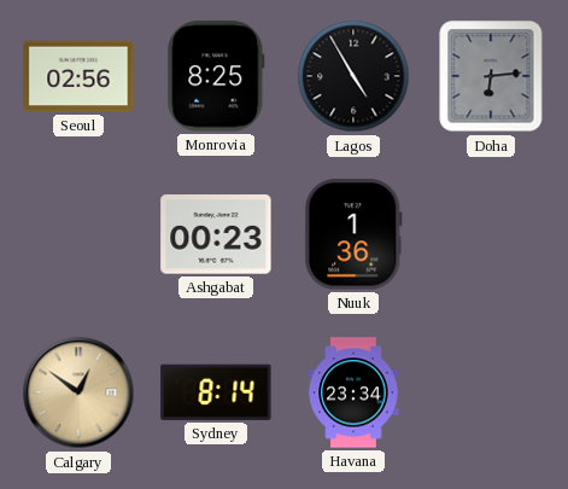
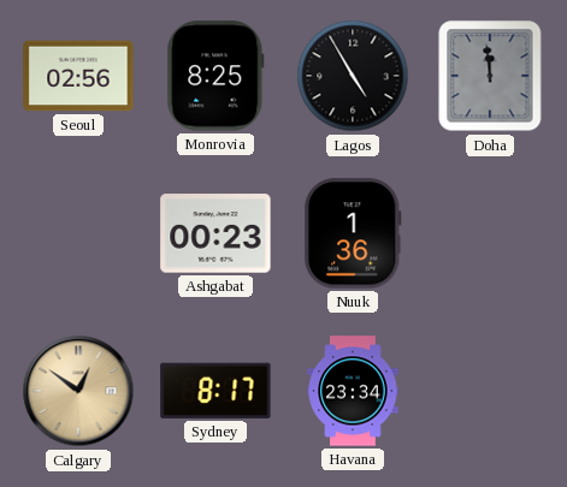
Doha: 6:14 -> 11:59 (490, 76)
Sydney: 8:14 -> 8:17 (215, 391)
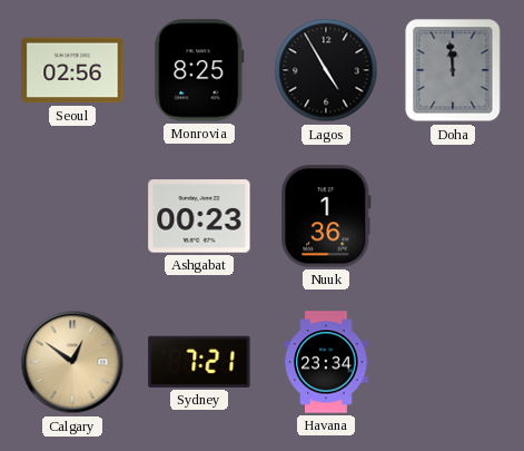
Sydney: 8:17 -> 7:21 (199, 362)
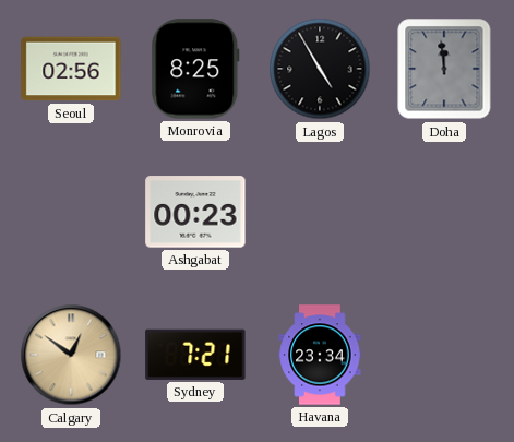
Nuuk: 1:36 -> none (326, 216)
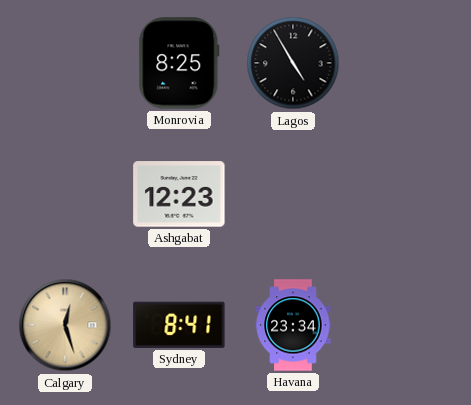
Seoul: 02:56 -> none (71, 69)
Doha: 11:59 -> none (444, 69)
Ashgabat: 00:23 -> 12:23 (179, 194)
Calgary: 12:51 -> 12:27 (65, 325)
Sydney: 7:21 -> 8:41 (179, 325)
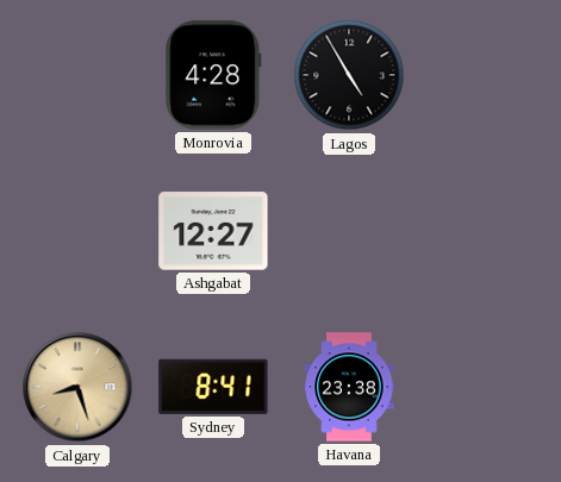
Monrovia: 8:25 -> 4:28 (213, 75)
Ashgabat: 12:23 -> 12:27 (213, 231)
Calgary: 12:27 -> 8:27 (77, 387)
Havana: 23:34 -> 23:38 (349, 387)
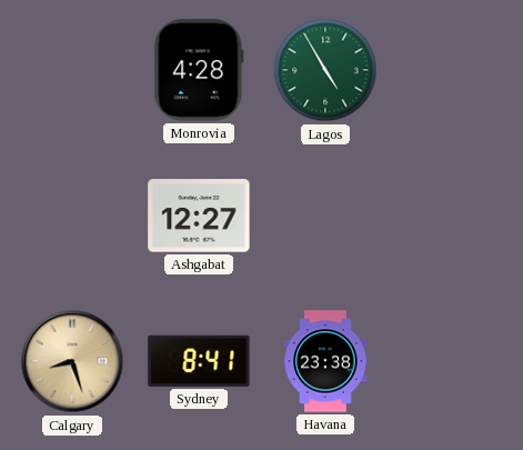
Lagos dial: black -> green (325, 70)
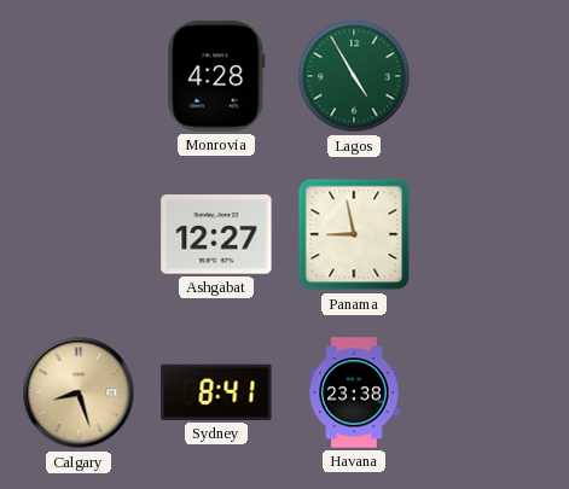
Panama: none -> 8:58 (354, 234)
